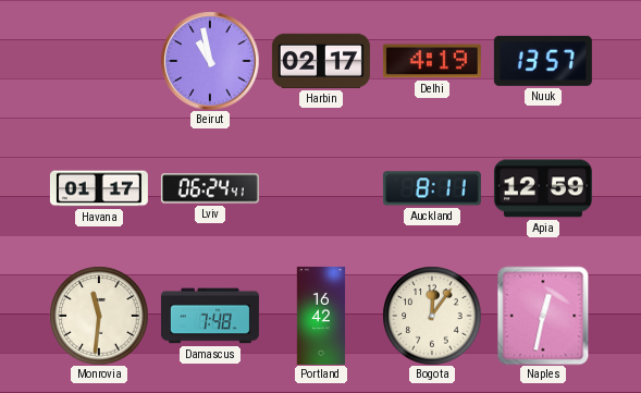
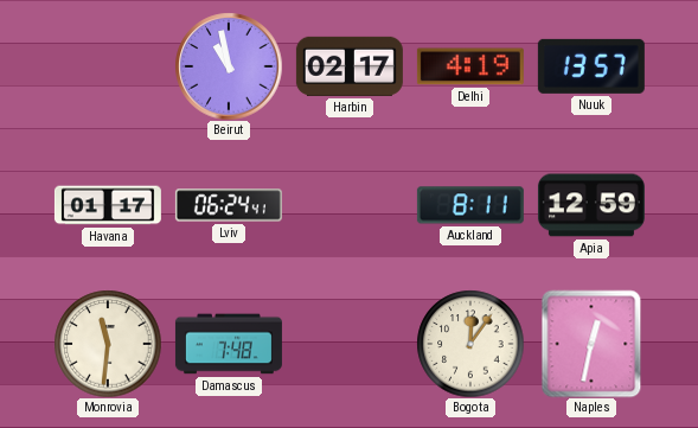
Portland: 16:42 -> none (321, 316)
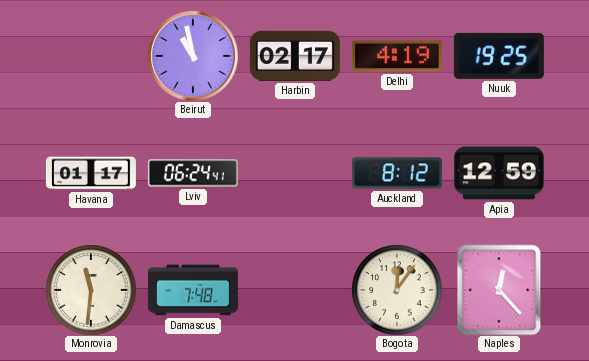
Nuuk: 13:57 -> 19:25 (499, 56)
Auckland: 8:11 -> 8:12 (397, 173)
Naples: 12:32 -> 12:23 (499, 290)
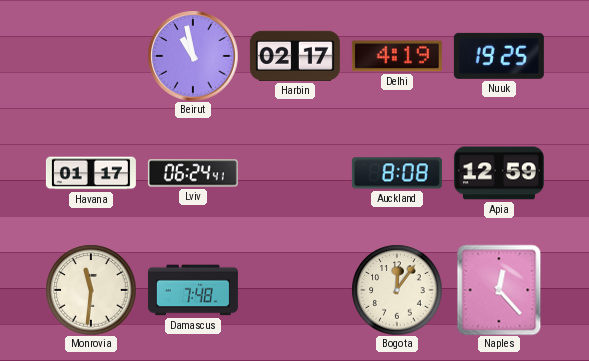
Auckland: 8:12 -> 8:08 (397, 173)
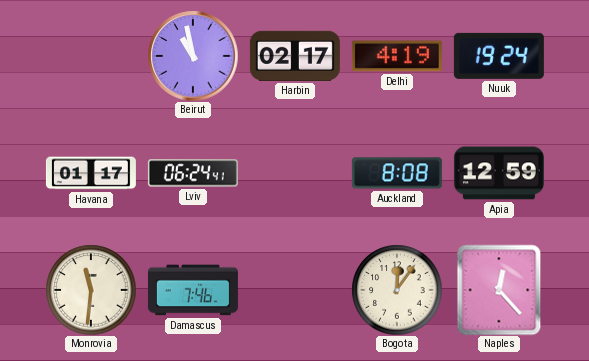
Nuuk: 19:25 -> 19:24 (499, 56)
Damascus: 7:48 -> 7:46 (193, 290)
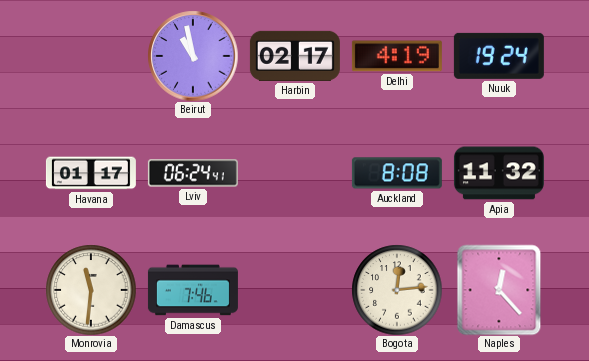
Apia: 12:59 -> 11:32 (499, 173)
Bogota: 12:06 -> 12:14 (397, 290)
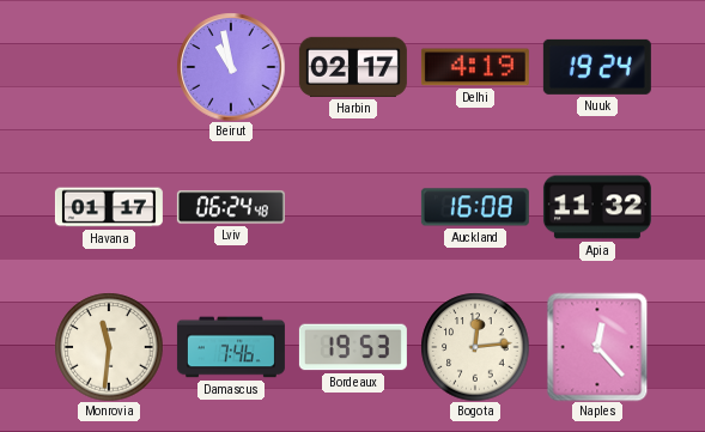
Lviv: 06:24:41 -> 06:24:48 (231, 207)
Auckland: 8:08 -> 16:08 (475, 207)
Bordeaux: none -> 19:53 (353, 347)
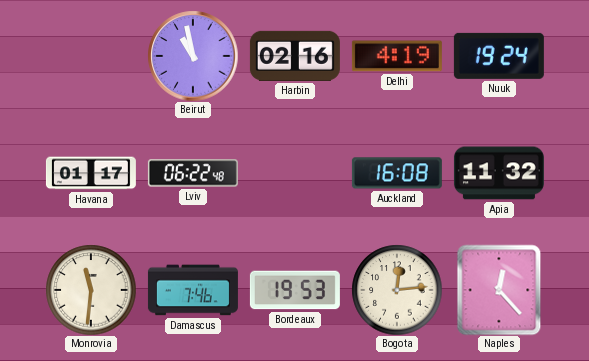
Harbin: 02:17 -> 02:16 (295, 56)
Lviv: 06:24 -> 06:22 (193, 173)
